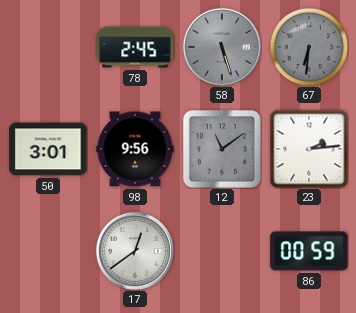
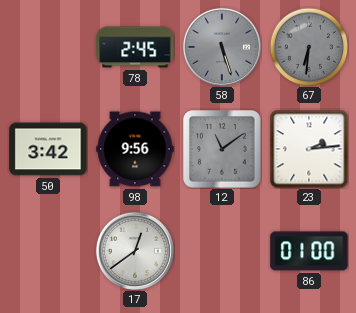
50: 3:01 -> 3:42 (48, 149)
86: 00:59 -> 01:00 (309, 251)
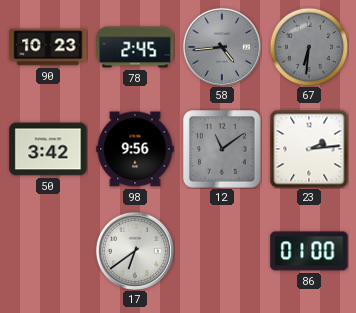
90: none -> 10:23 (48, 47)
58: 5:27 -> 4:44 (222, 47)
17: 12:39 -> 6:39 (135, 251)
